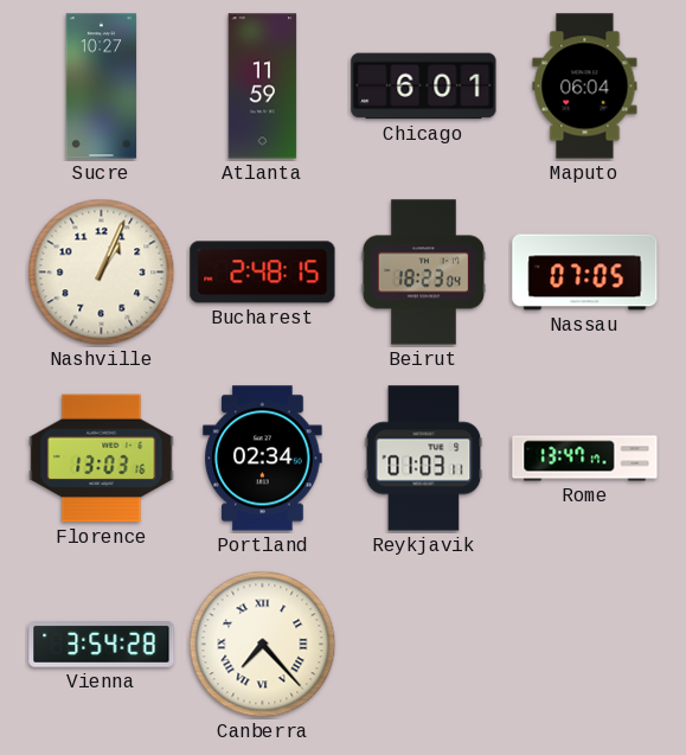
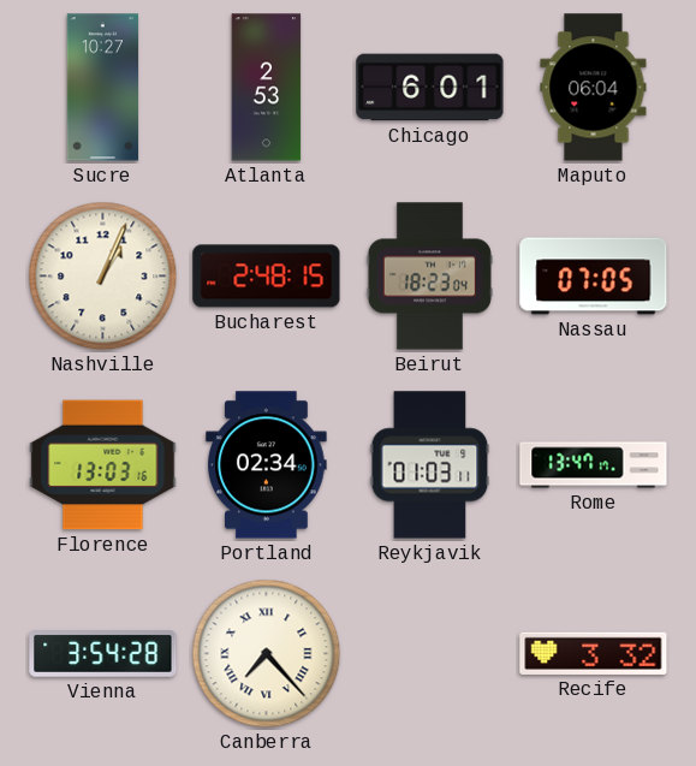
Atlanta: 11:59 -> 2:53 (267, 88)
Recife: none -> 3:32 (594, 653)
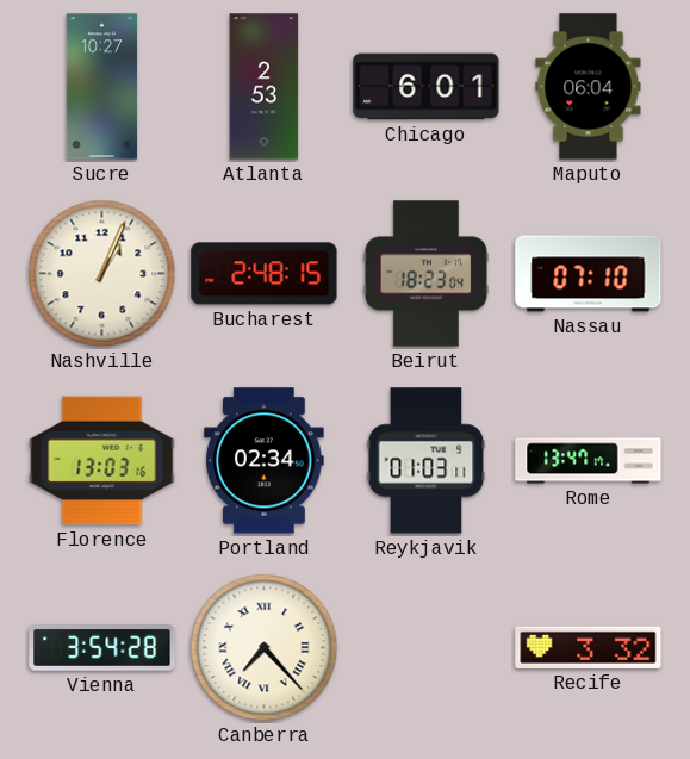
Nassau: 07:05 -> 07:10 (589, 274)
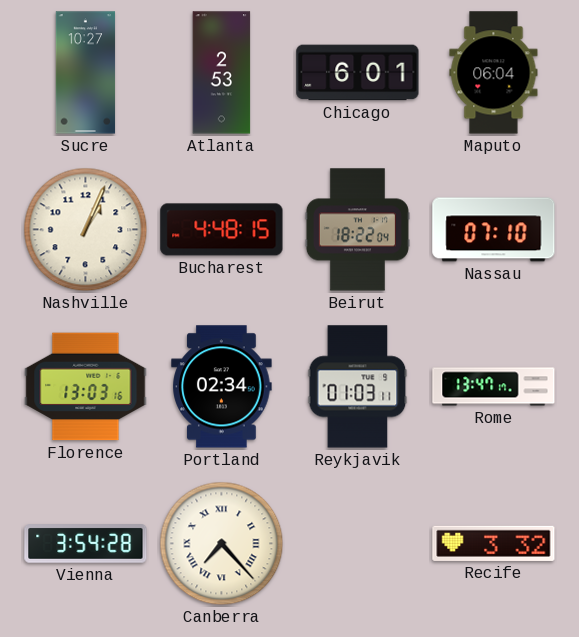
Bucharest: 2:48 -> 4:48 (222, 230)
Beirut: 18:23 -> 18:22 (357, 230)
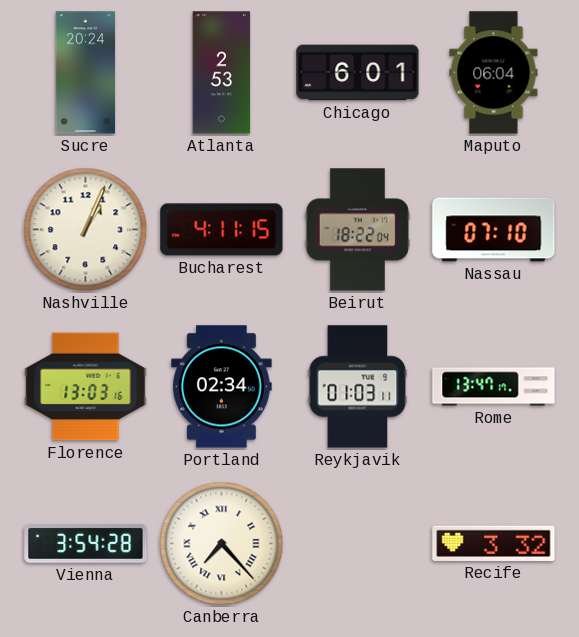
Sucre: 10:27 -> 20:24 (86, 73)
Bucharest: 4:48 -> 4:11 (222, 230)
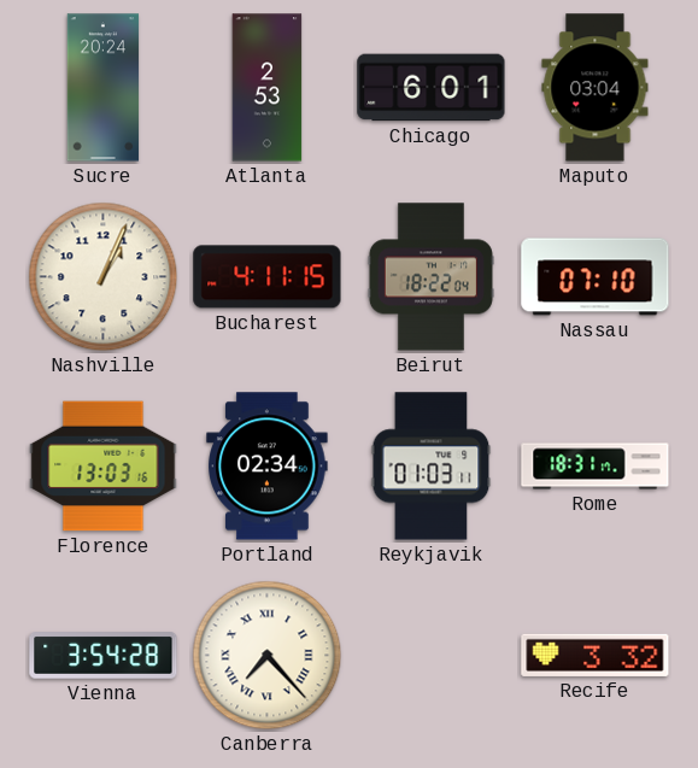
Maputo: 06:04 -> 03:04 (596, 88)
Rome: 13:47 -> 18:31 (596, 467)
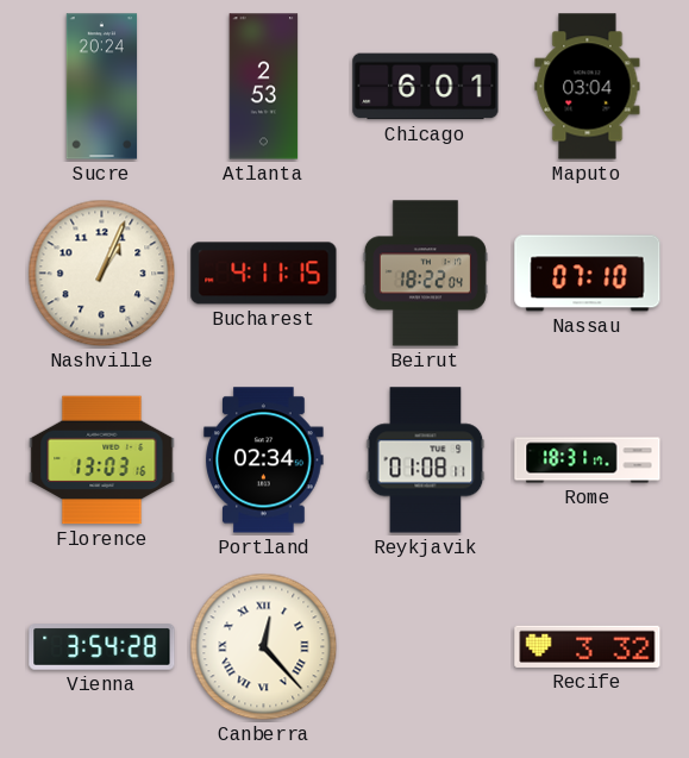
Reykjavik: 01:03 -> 01:08 (426, 461)
Canberra: 7:23 -> 12:23 (264, 647)
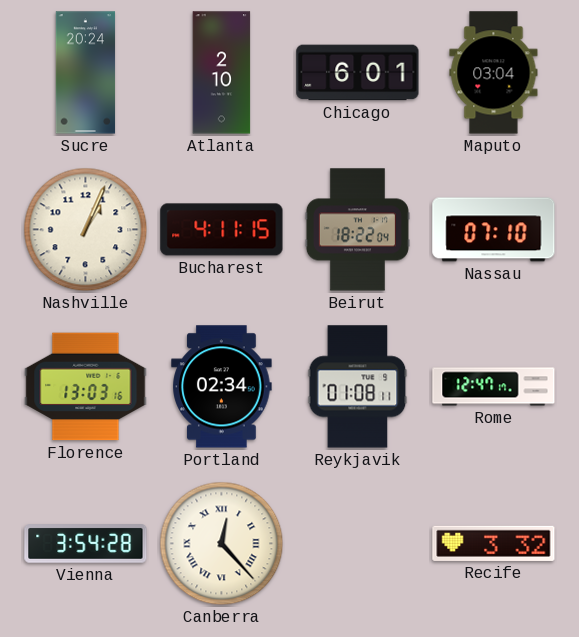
Atlanta: 2:53 -> 2:10 (222, 73)
Rome: 18:31 -> 12:47 (494, 387)
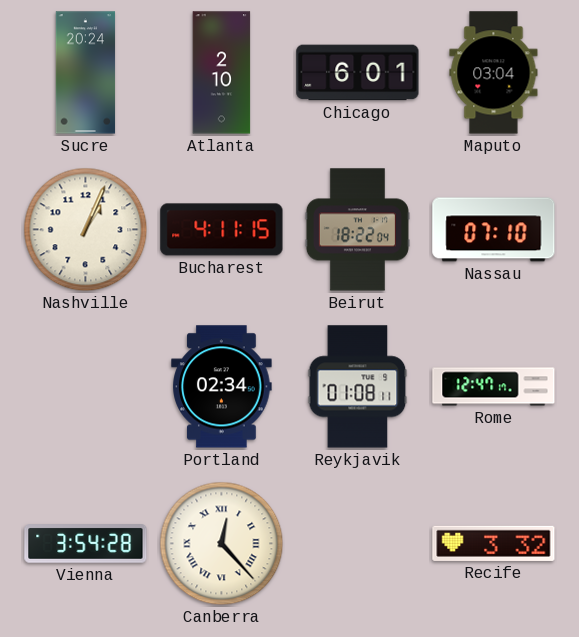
Florence: 13:03 -> none (86, 387)
